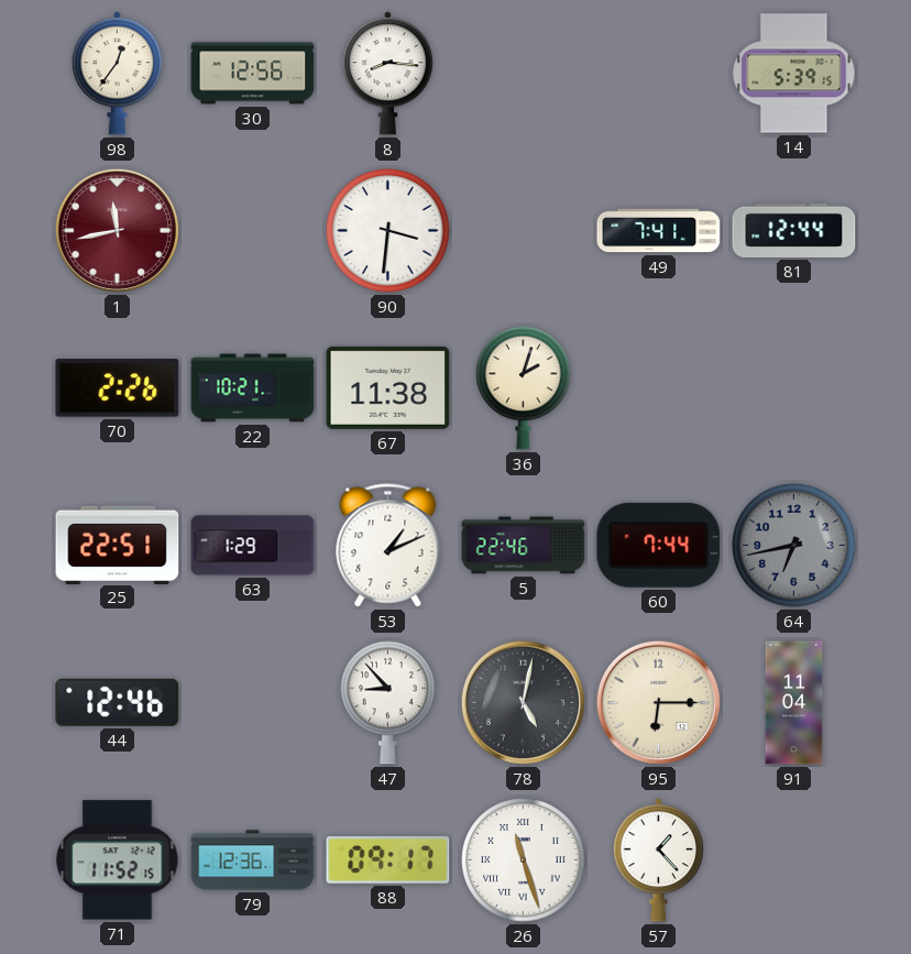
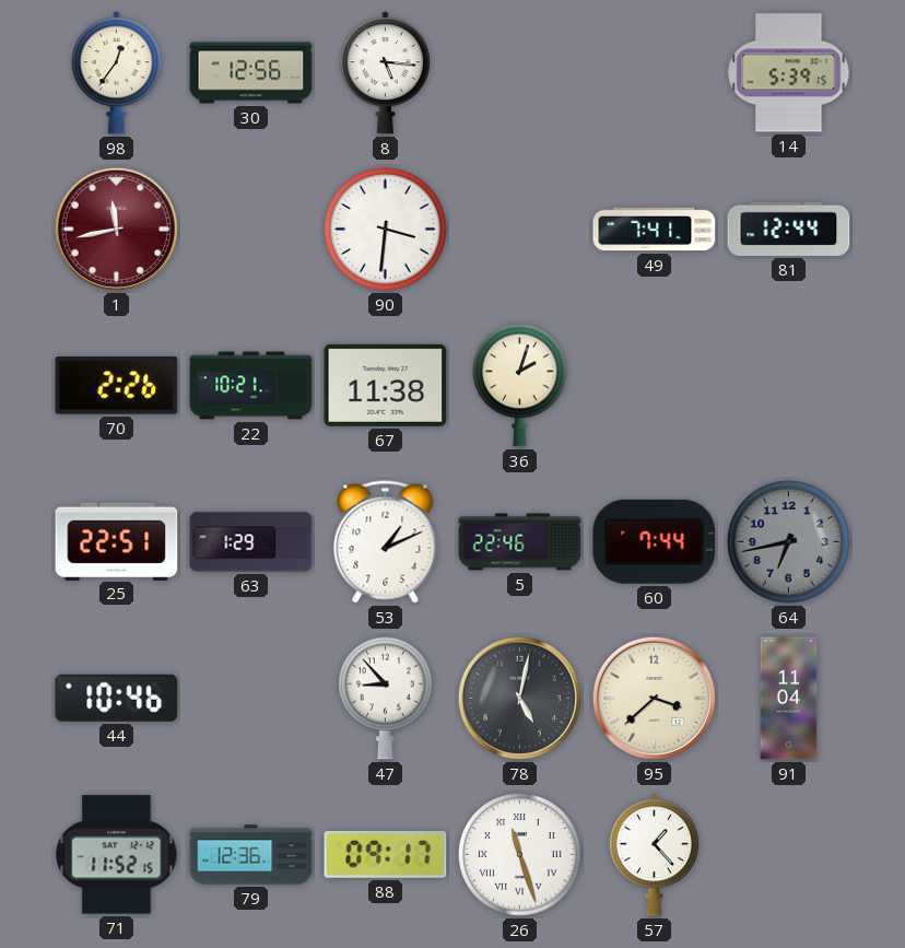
8: 8:16 -> 5:16 (385, 73)
44: 12:46 -> 10:46 (117, 698)
95: 6:15 -> 3:38 (654, 698)
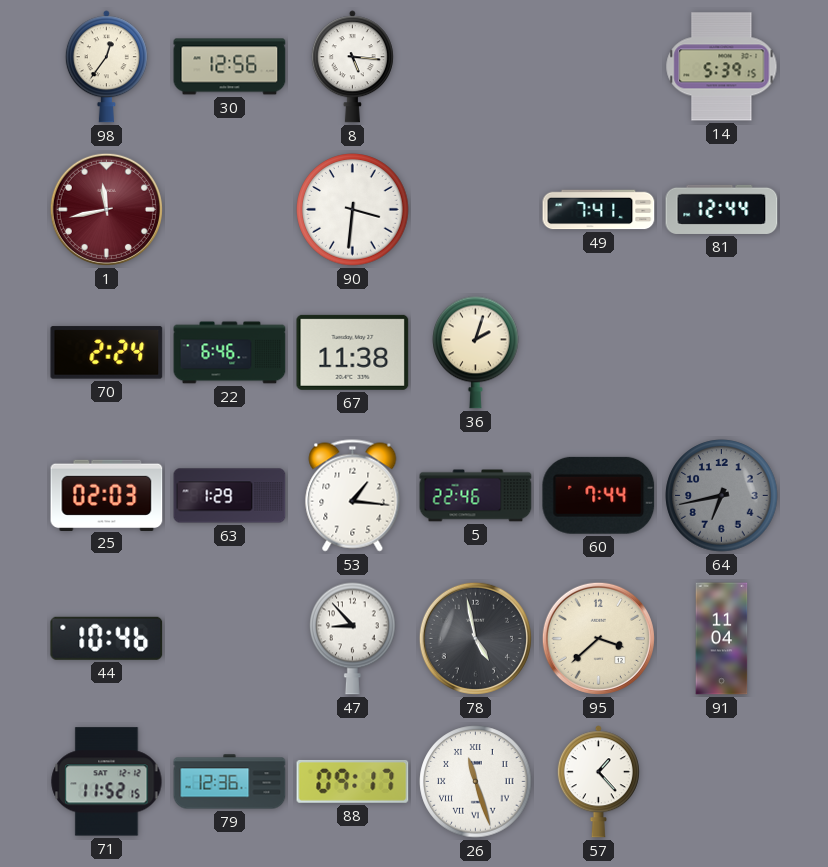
70: 2:26 -> 2:24 (107, 353)
22: 10:21 -> 6:46 (230, 353)
25: 22:51 -> 02:03 (107, 495)
53: 1:11 -> 1:16 (353, 496)
78: 5:02 -> 4:58 (475, 638)
